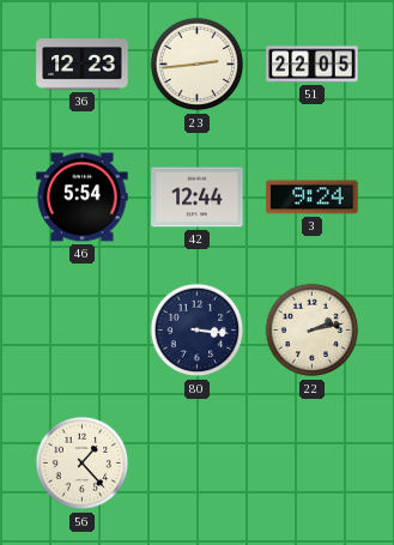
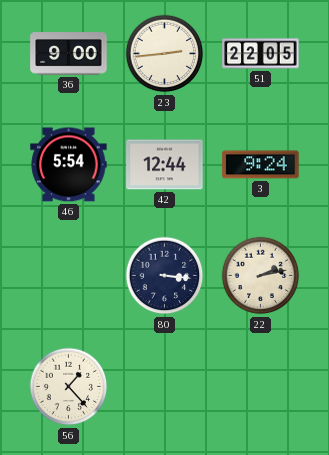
36: 12:23 -> 9:00 (69, 54)
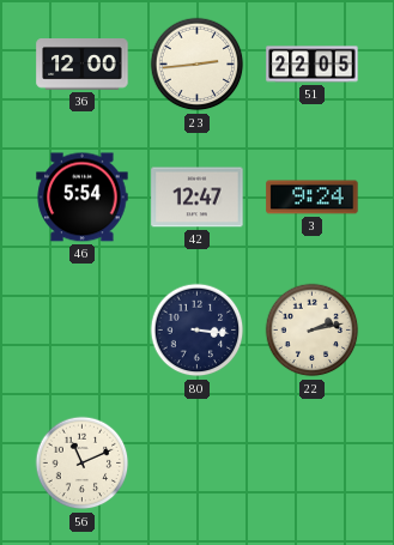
36: 9:00 -> 12:00 (83, 65)
42: 12:44 -> 12:47 (198, 198)
56: 1:23 -> 11:11 (83, 464)
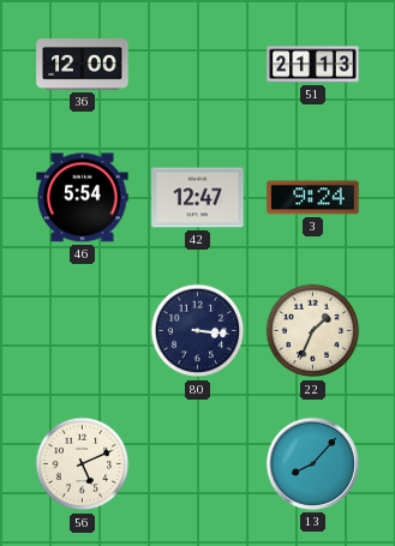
23: 2:44 -> none (198, 65)
51: 22:05 -> 21:13 (313, 65)
22: 2:13 -> 1:34 (313, 331)
56: 11:11 -> 5:11 (83, 464)
13: none -> 8:07 (312, 463)
